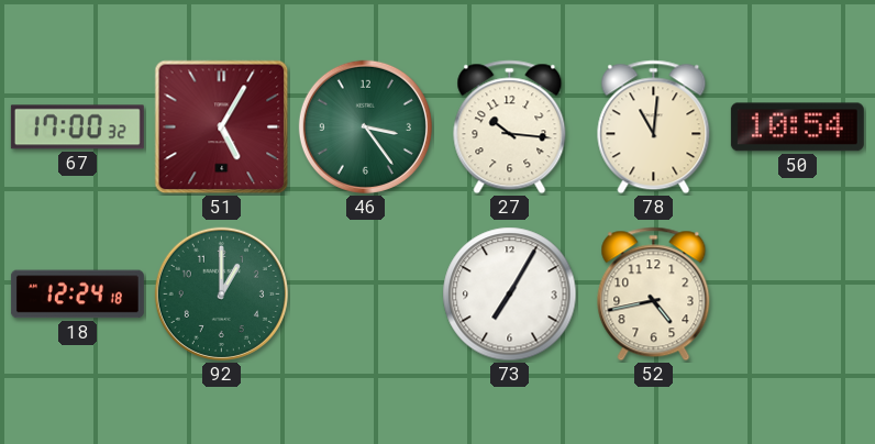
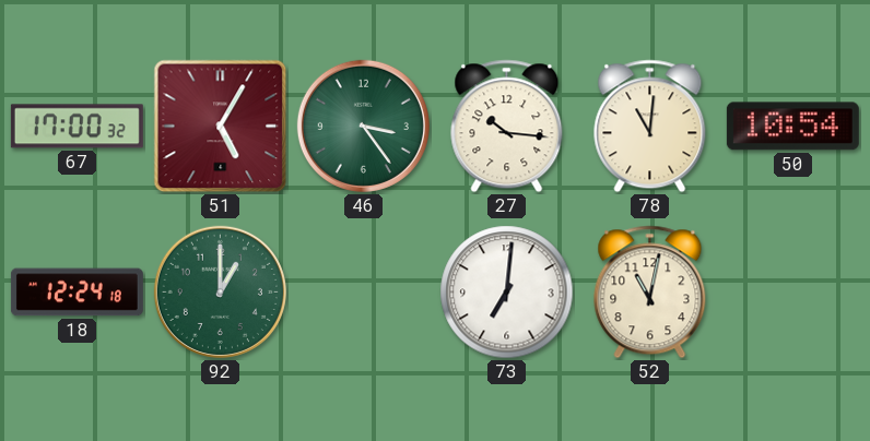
73: 7:05 -> 7:01 (507, 293)
52: 4:43 -> 11:02 (650, 293)
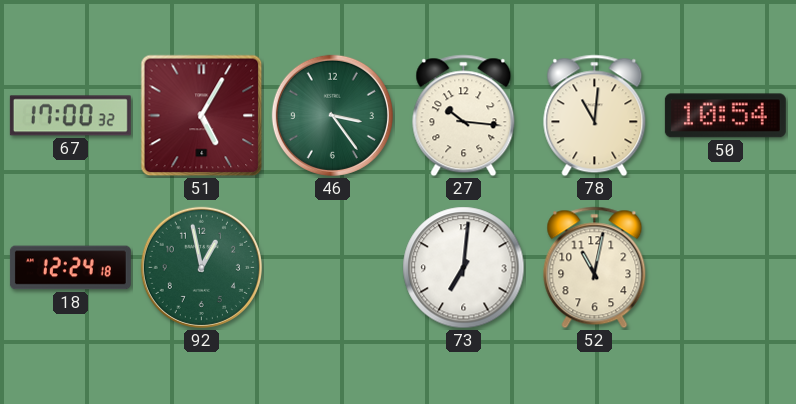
92: 1:00 -> 12:58 (201, 267)
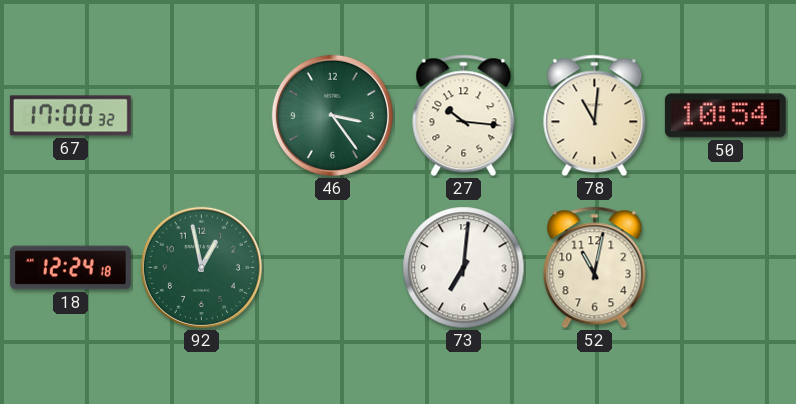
51: 5:05 -> none (202, 116)
